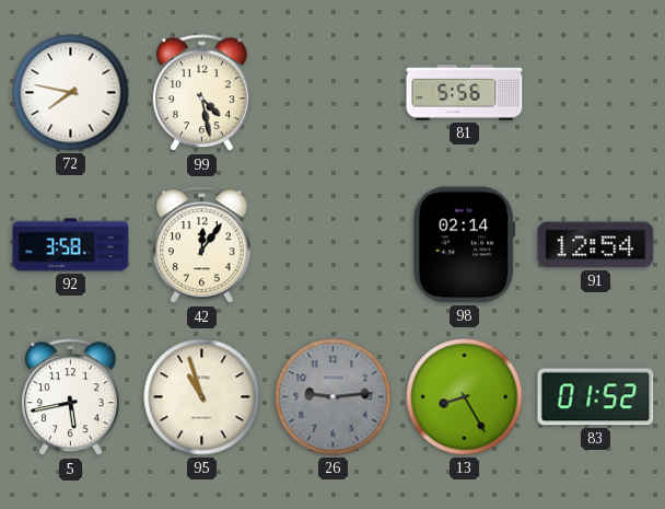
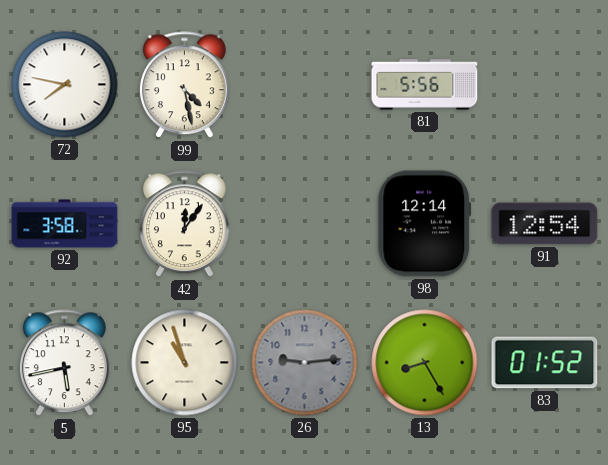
98: 02:14 -> 12:14 (425, 224)
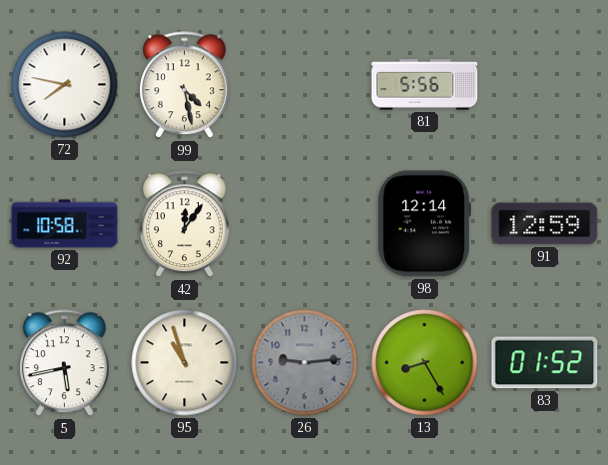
92: 3:58 -> 10:58 (65, 224)
91: 12:54 -> 12:59 (545, 224)
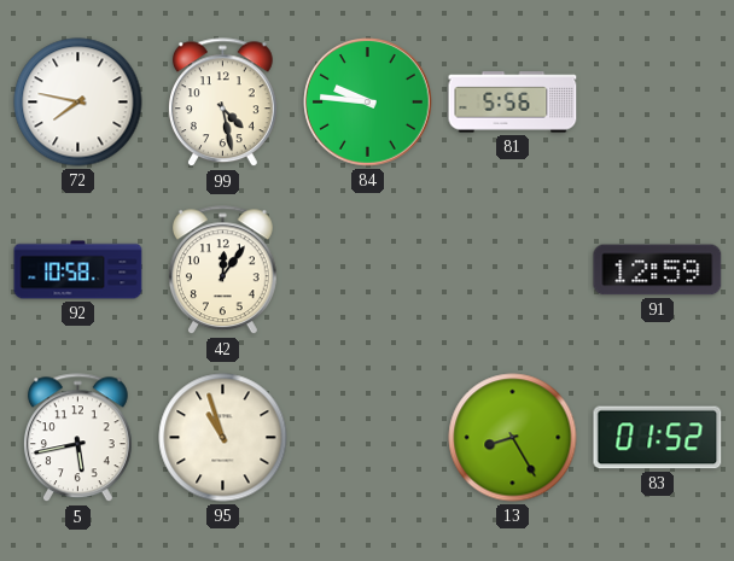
84: none -> 9:46 (368, 103)
98: 12:14 -> none (425, 224)
26: 9:14 -> none (305, 363)
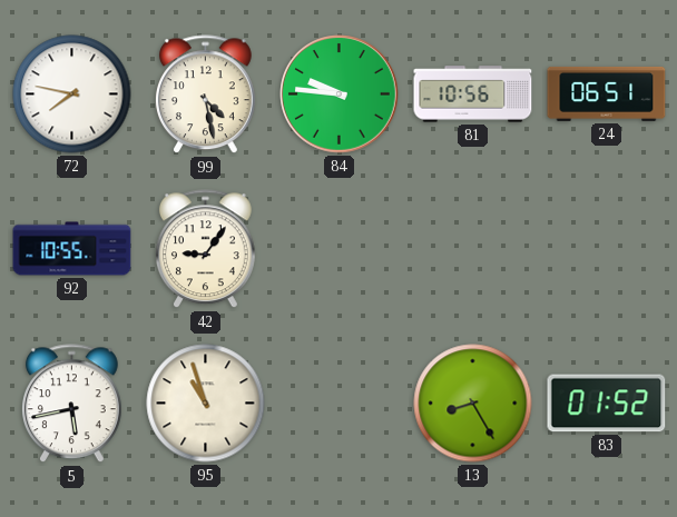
81: 5:56 -> 10:56 (473, 95)
24: none -> 06:51 (607, 93)
92: 10:58 -> 10:55 (72, 249)
42: 12:06 -> 9:06 (205, 249)
91: 12:59 -> none (658, 270)
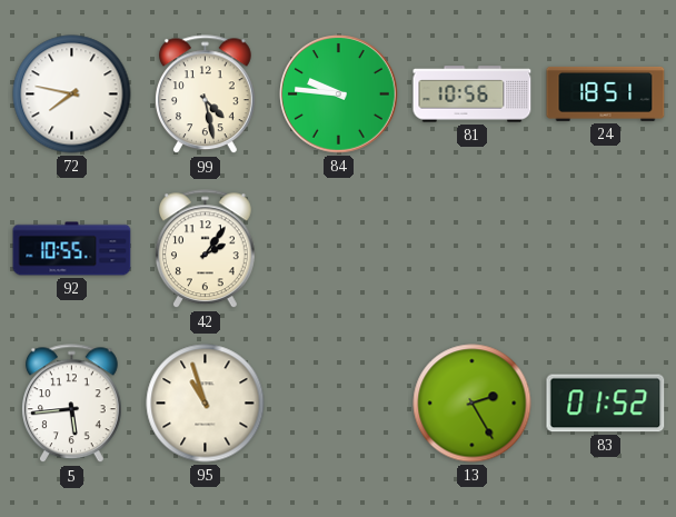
24: 06:51 -> 18:51 (606, 93)
42: 9:06 -> 2:06 (205, 249)
5: 5:43 -> 5:44 (71, 404)
13: 8:25 -> 2:25 (473, 404)
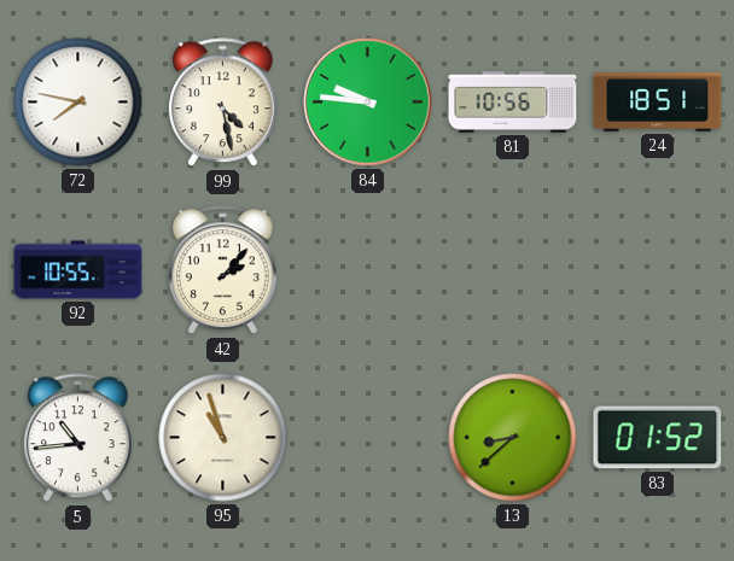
42: 2:06 -> 2:07 (222, 270)
5: 5:44 -> 10:44 (77, 438)
13: 2:25 -> 8:38 (513, 438)
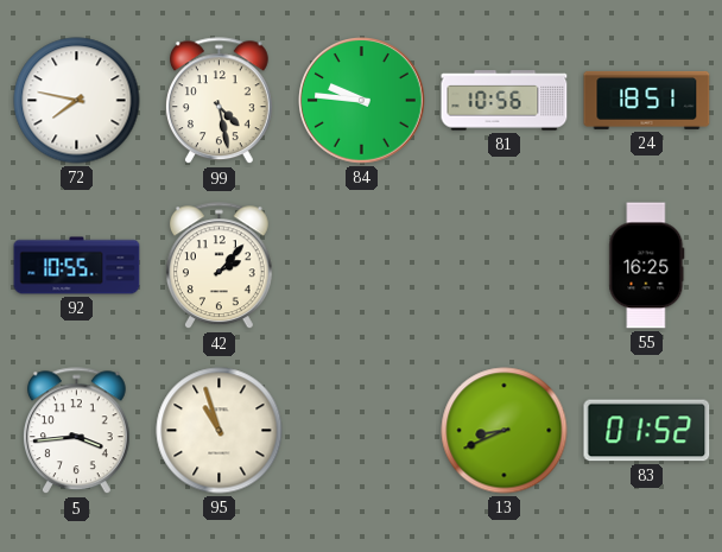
55: none -> 16:25 (647, 266)
5: 10:44 -> 3:44 (76, 431)
13: 8:38 -> 8:41 (505, 431)
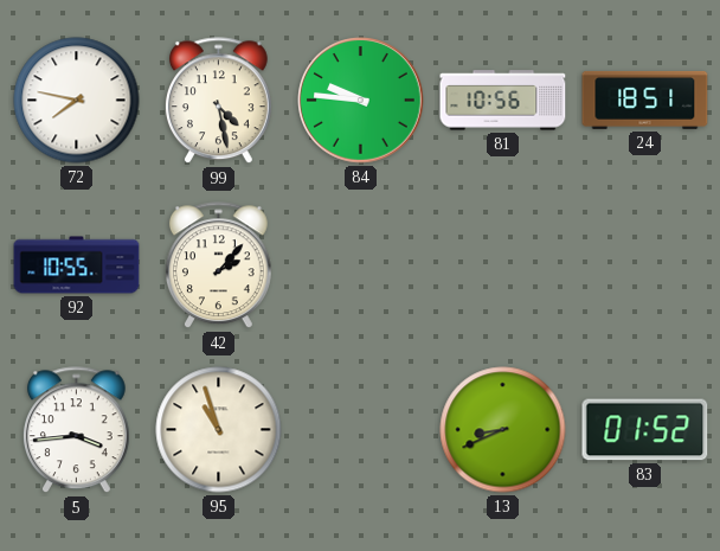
55: 16:25 -> none (647, 266)
